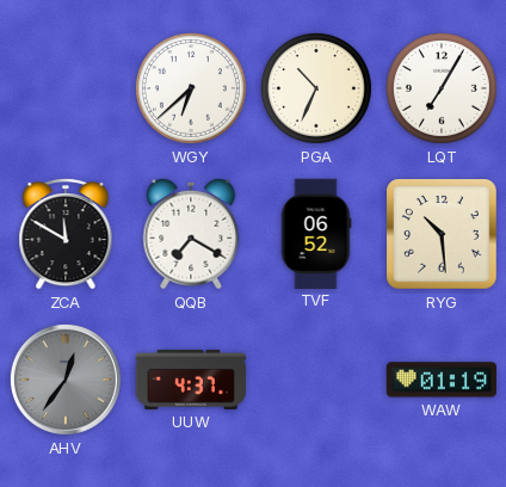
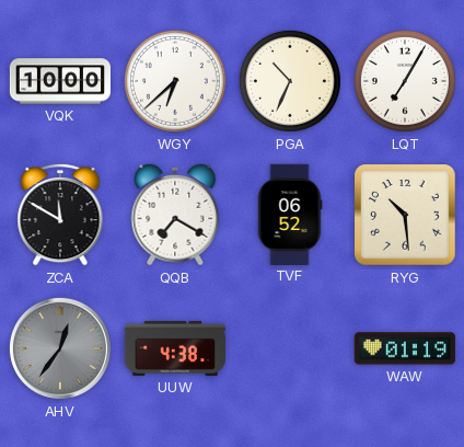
VQK: none -> 10:00 (59, 81)
UUW: 4:37 -> 4:38 (174, 348)
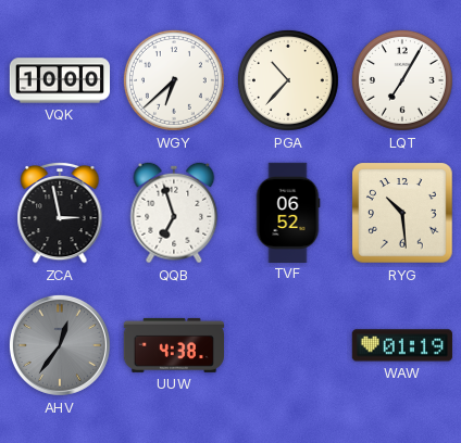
PGA: 10:34 -> 10:37 (288, 80)
ZCA: 11:50 -> 2:58 (60, 213)
QQB: 7:20 -> 6:57 (174, 213)
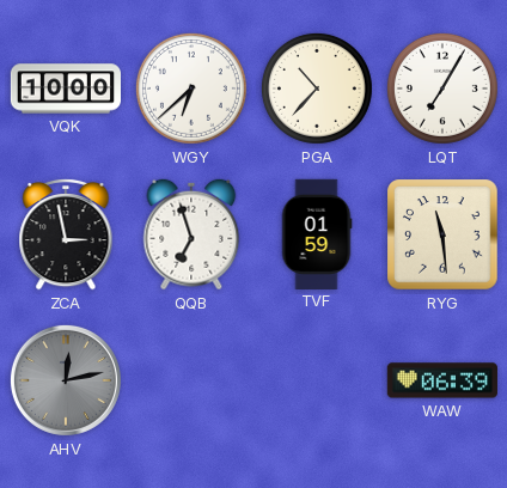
TVF: 06:52 -> 01:59 (317, 233)
RYG: 10:29 -> 11:29 (442, 234)
AHV: 12:36 -> 12:13 (66, 380)
UUW: 4:38 -> none (173, 345)
WAW: 01:19 -> 06:39 (442, 380)
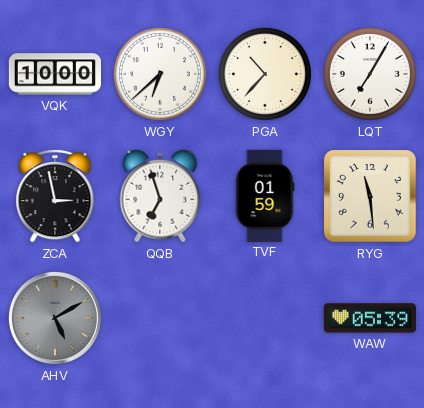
AHV: 12:13 -> 5:10 (55, 318)
WAW: 06:39 -> 05:39 (370, 318)
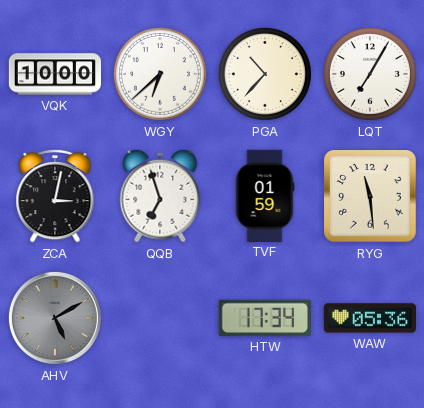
ZCA: 2:58 -> 3:02 (55, 196)
HTW: none -> 17:34 (265, 318)
WAW: 05:39 -> 05:36 (370, 318)
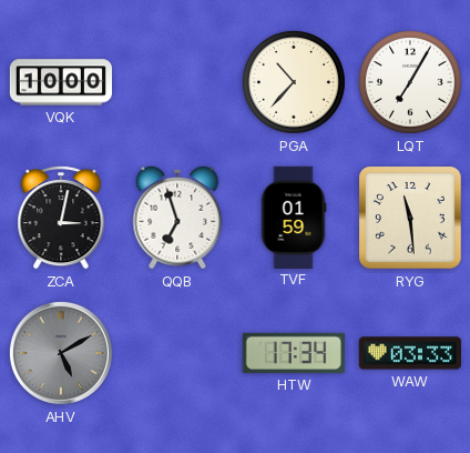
WGY: 6:38 -> none (160, 74)
WAW: 05:36 -> 03:33 (410, 353)
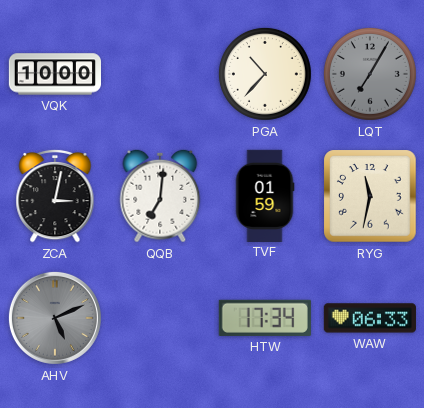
LQT dial: white -> grey (370, 74)
QQB: 6:57 -> 7:01 (160, 196)
RYG: 11:29 -> 11:32 (370, 196)
AHV: 5:10 -> 5:11 (55, 318)
WAW: 03:33 -> 06:33 (370, 318)
